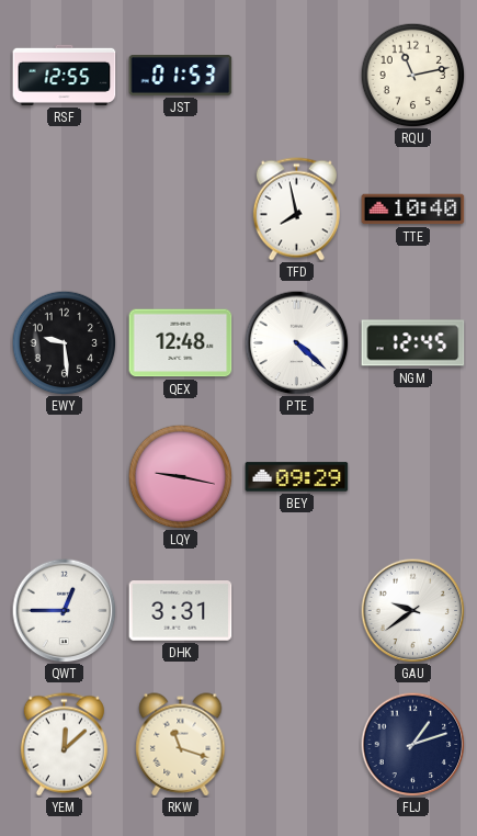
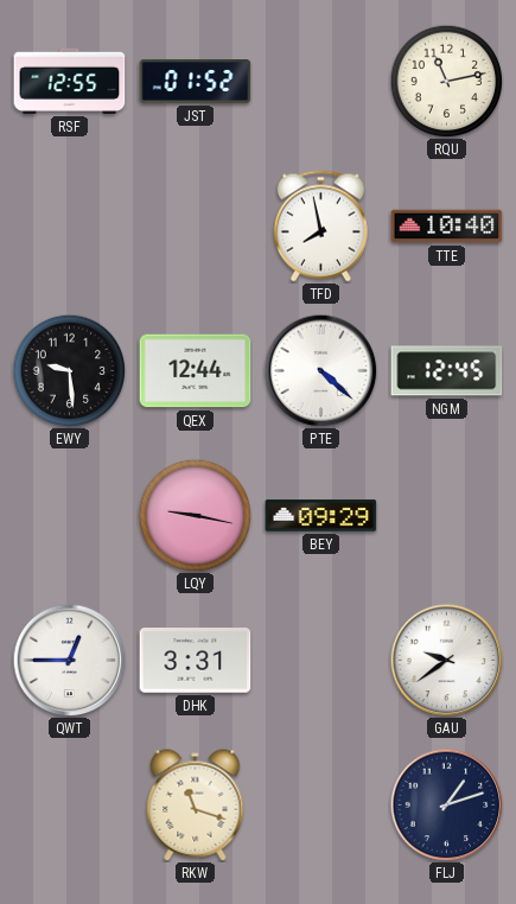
JST: 01:53 -> 01:52 (196, 82)
QEX: 12:48 -> 12:44 (196, 371)
YEM: 12:08 -> none (64, 745)
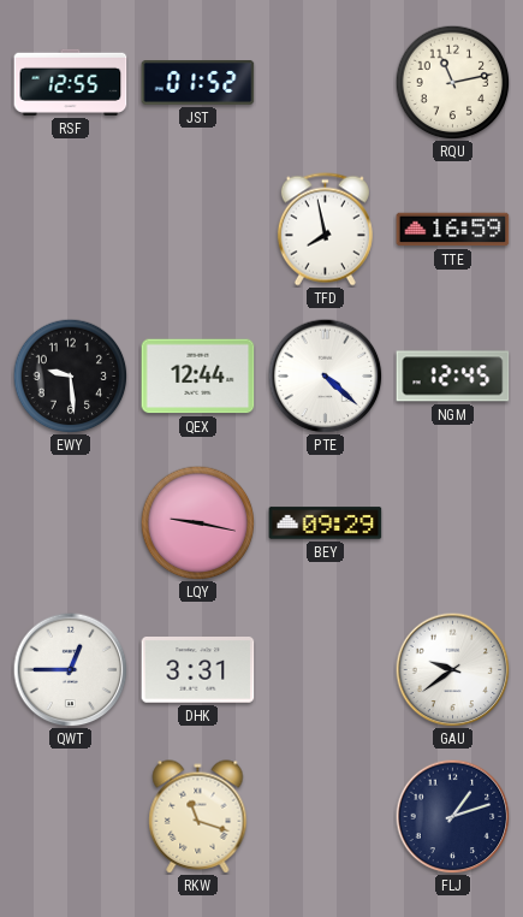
TTE: 10:40 -> 16:59 (453, 230)
